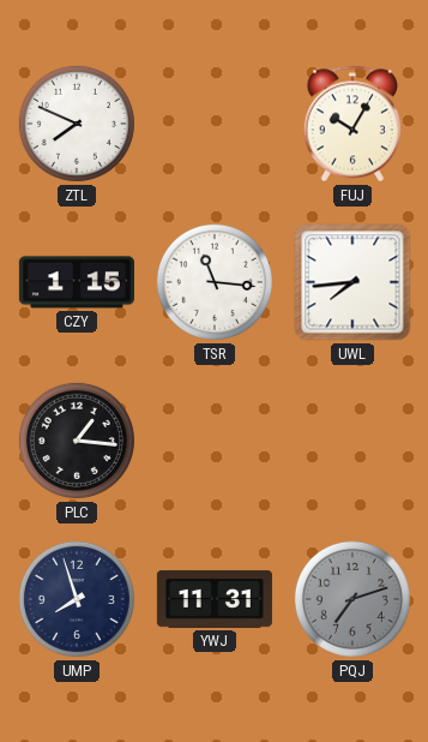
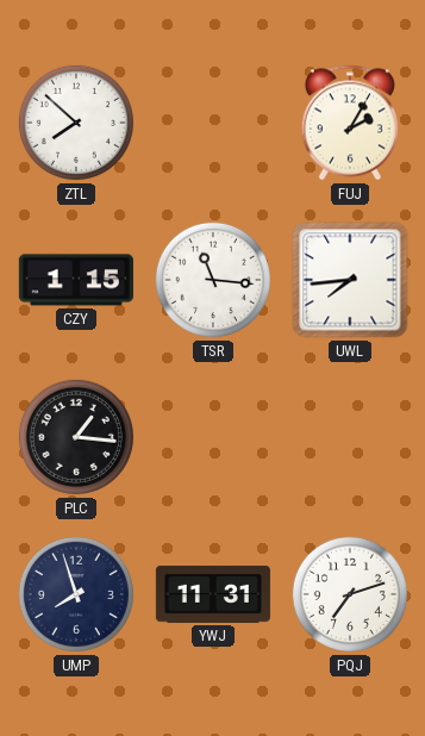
ZTL: 7:49 -> 7:52 (76, 123)
FUJ: 10:05 -> 2:05 (349, 123)
PQJ dial: grey -> white (350, 594)
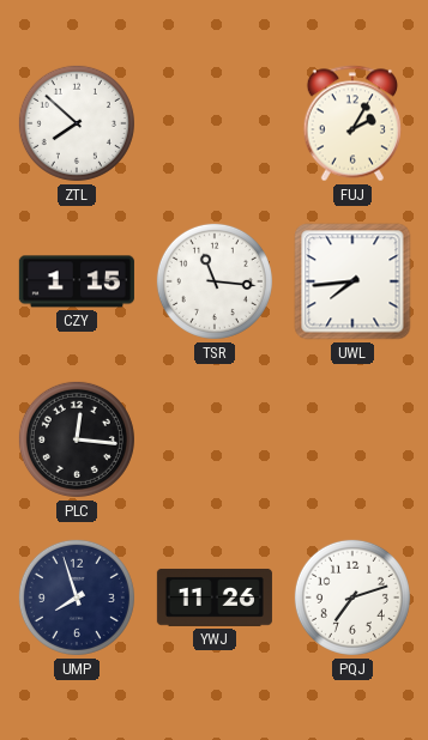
PLC: 1:16 -> 12:16 (77, 439)
YWJ: 11:31 -> 11:26 (215, 598)
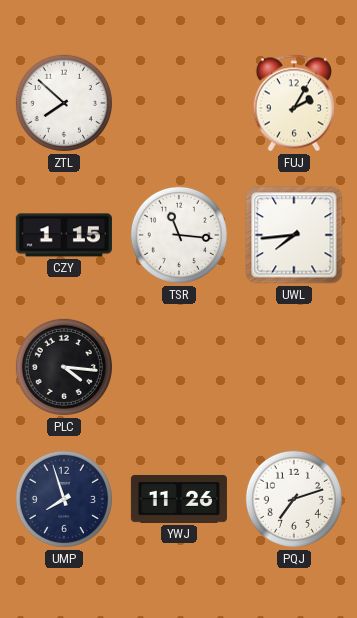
PLC: 12:16 -> 4:16 (64, 367)
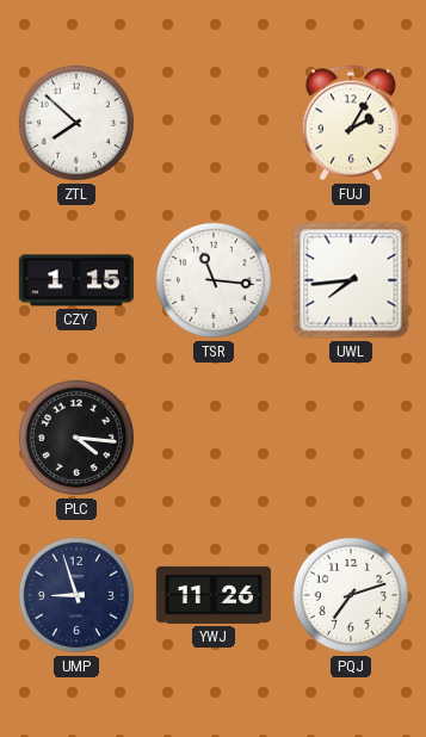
UMP: 7:57 -> 8:57 (76, 595)
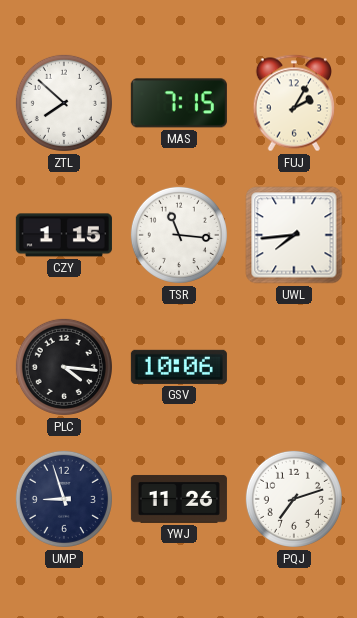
MAS: none -> 7:15 (179, 103)
GSV: none -> 10:06 (179, 367)
